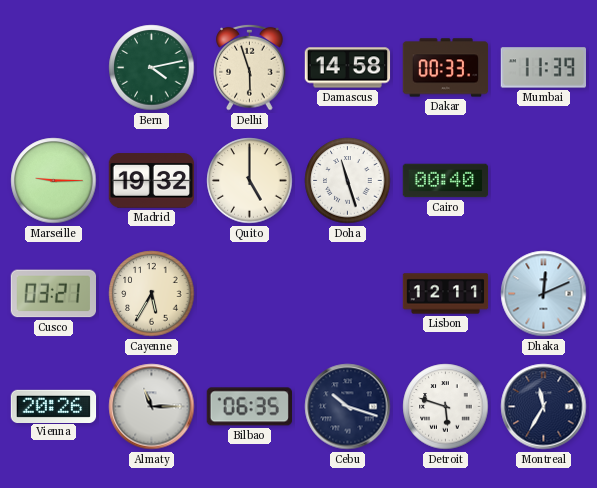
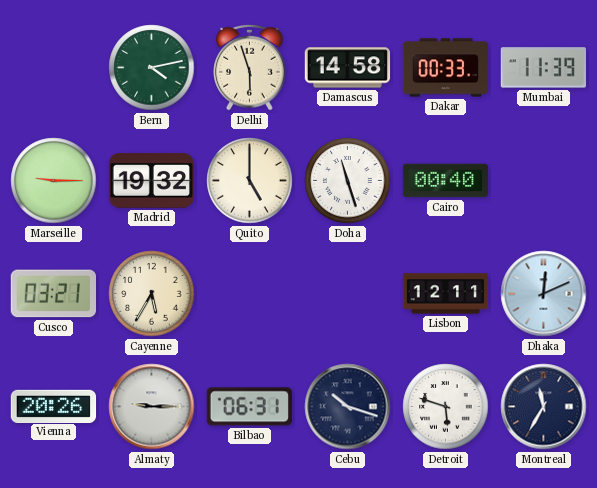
Almaty: 11:15 -> 9:15 (152, 407)
Bilbao: 06:35 -> 06:31 (249, 407)
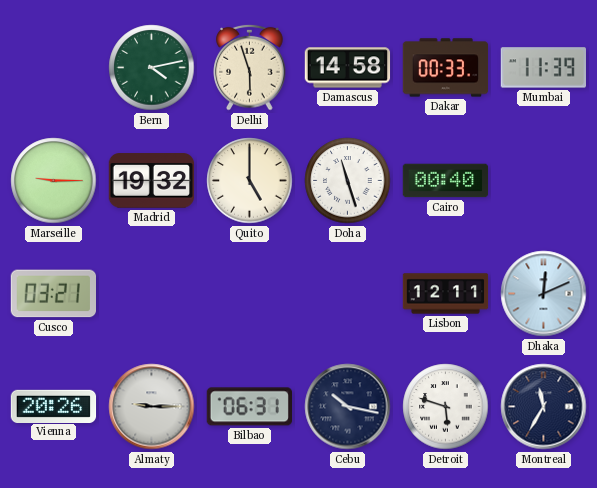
Cayenne: 5:35 -> none (152, 294)
Cebu: 10:18 -> 10:17 (348, 407)
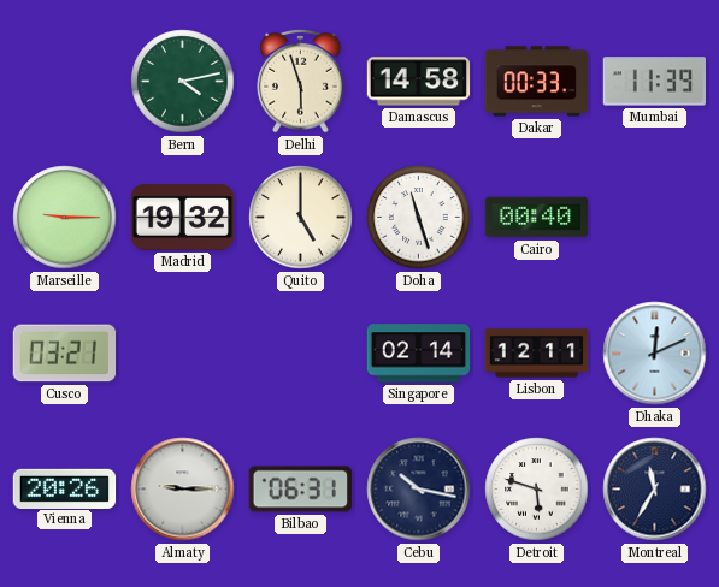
Singapore: none -> 02:14 (419, 354)
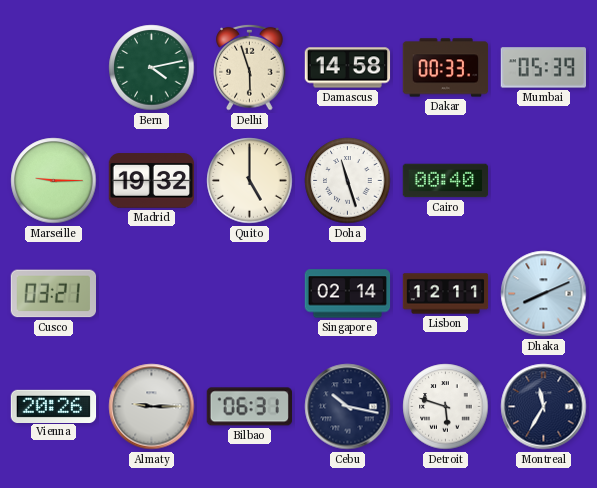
Mumbai: 11:39 -> 05:39 (543, 68)
Dhaka: 12:11 -> 8:11 (544, 294)
